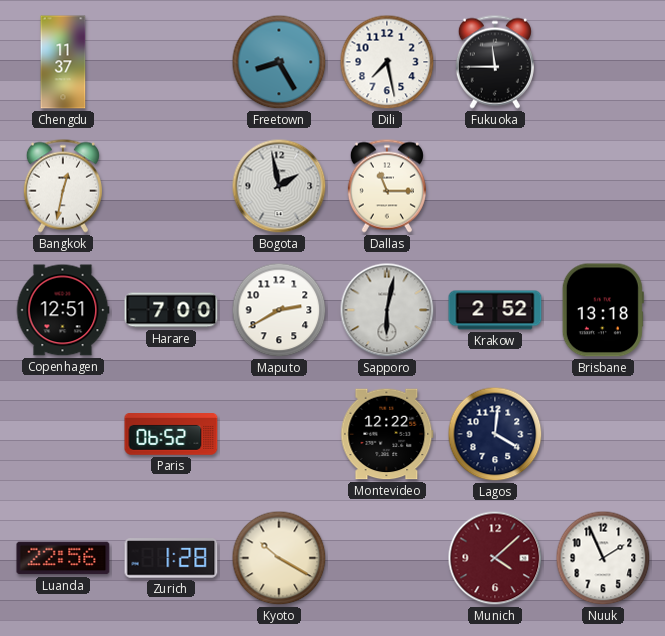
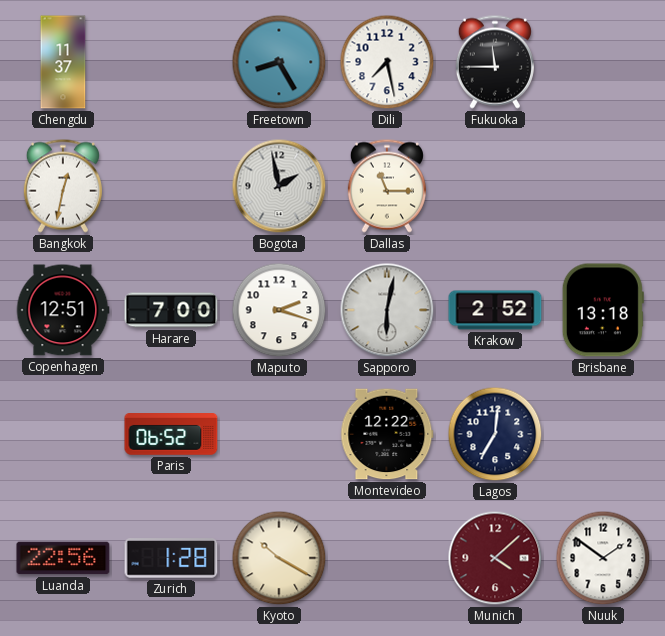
Maputo: 2:40 -> 2:18 (279, 310)
Lagos: 4:01 -> 7:01 (495, 434)
Nuuk: 1:56 -> 1:51 (603, 558)
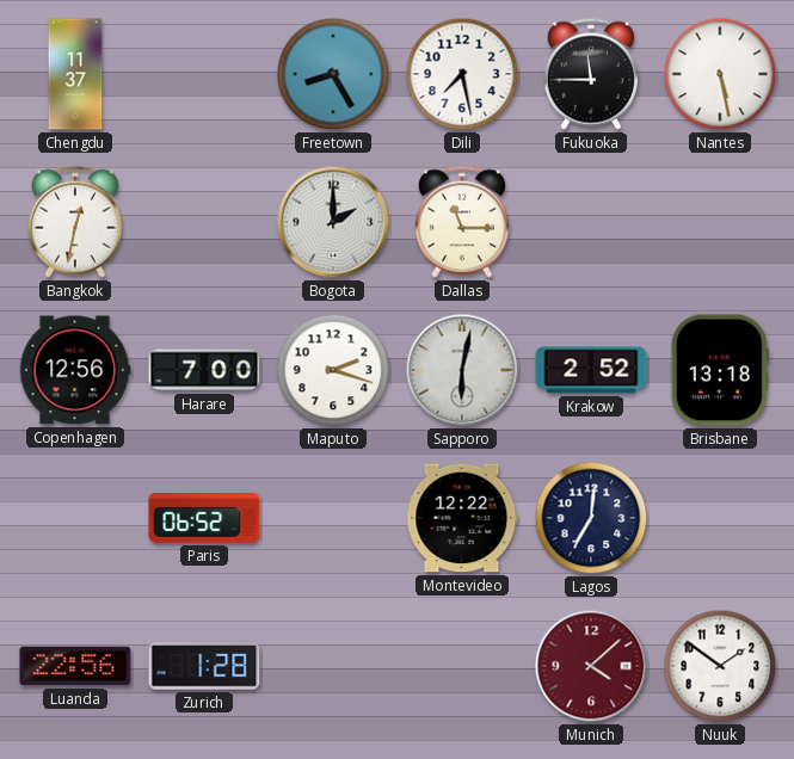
Nantes: none -> 5:28 (720, 74)
Bogota: 1:58 -> 2:00 (333, 222)
Copenhagen: 12:51 -> 12:56 (75, 370)
Kyoto: 10:20 -> none (279, 558)
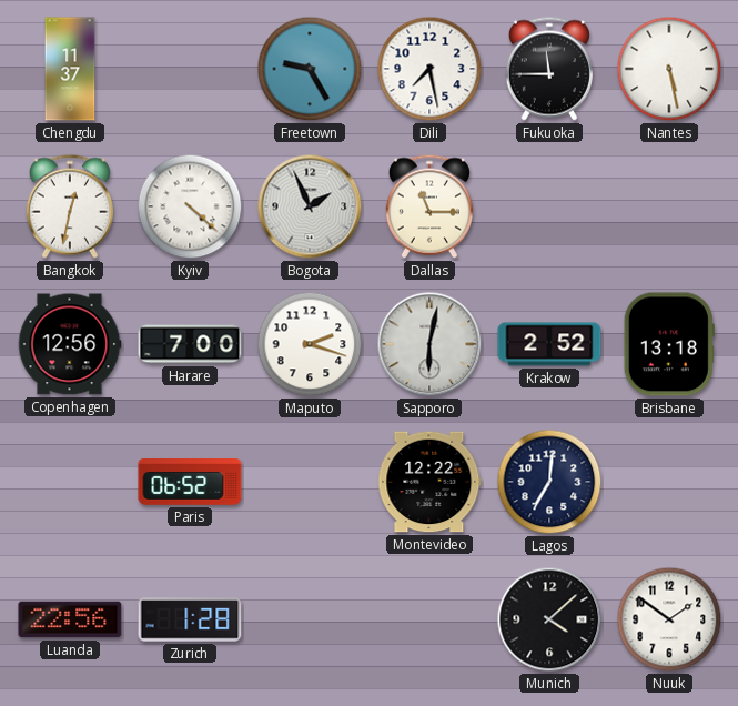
Freetown: 8:25 -> 9:25 (310, 69)
Kyiv: none -> 4:22 (190, 206)
Bogota: 2:00 -> 1:56 (310, 206)
Munich dial: burgundy -> black (549, 619)
